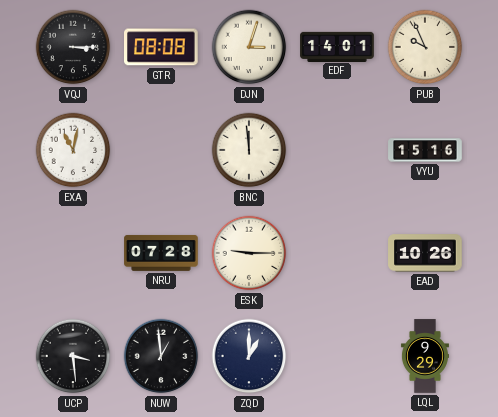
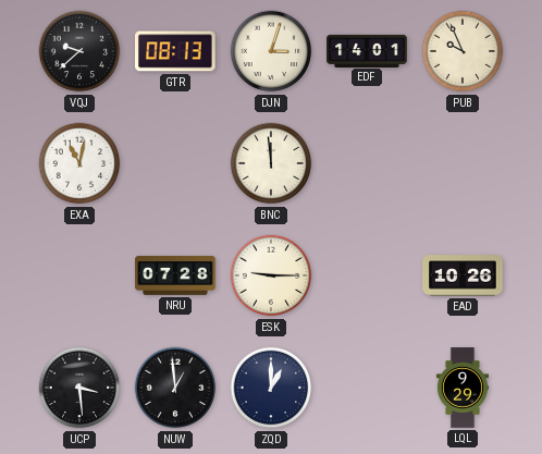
VQJ: 3:15 -> 9:38 (79, 51)
GTR: 08:08 -> 08:13 (175, 51)
VYU: 15:16 -> none (425, 150)
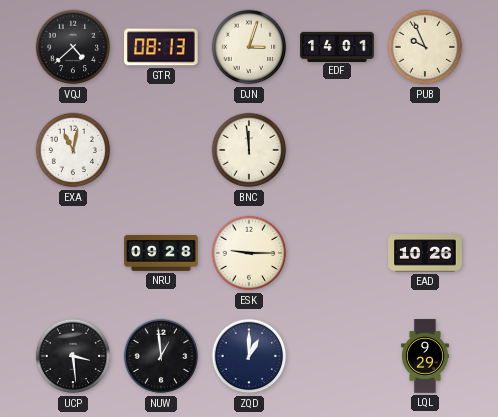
VQJ: 9:38 -> 4:38 (73, 47)
NRU: 07:28 -> 09:28 (161, 253)
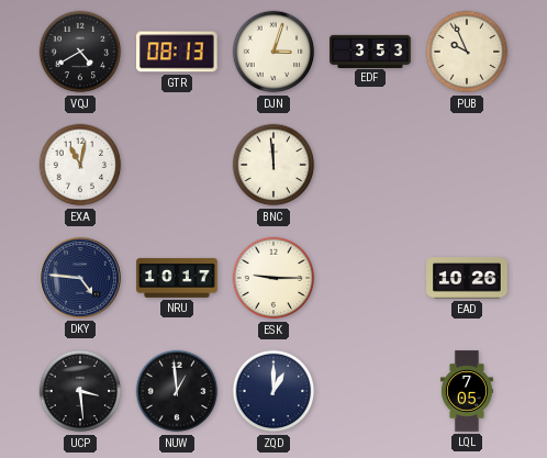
VQJ: 4:38 -> 4:40 (80, 52)
EDF: 14:01 -> 3:53 (370, 51)
DKY: none -> 4:46 (80, 278)
NRU: 09:28 -> 10:17 (177, 278)
LQL: 9:29 -> 7:05 (467, 391)
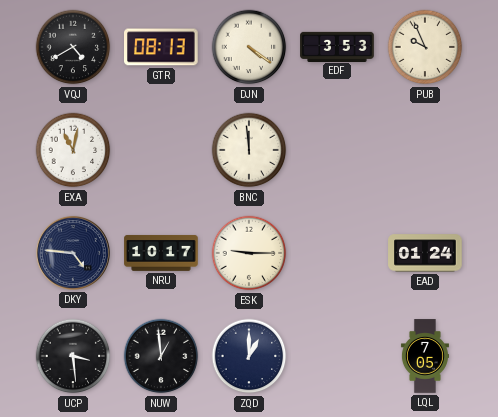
DJN: 3:03 -> 4:21 (249, 47)
EAD: 10:26 -> 01:24 (425, 253)
